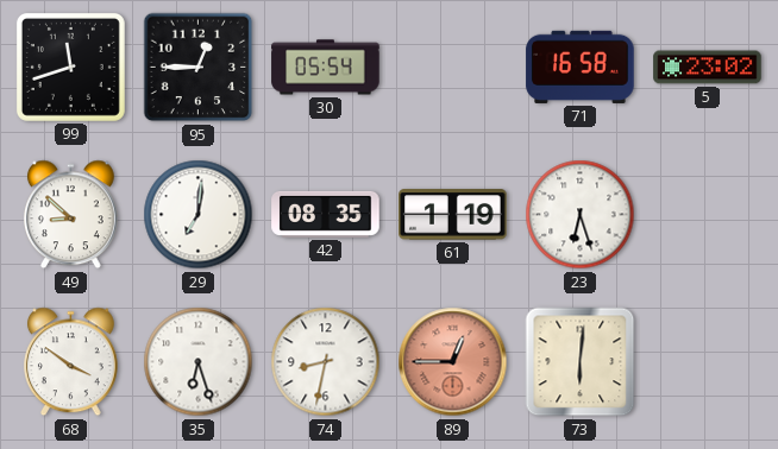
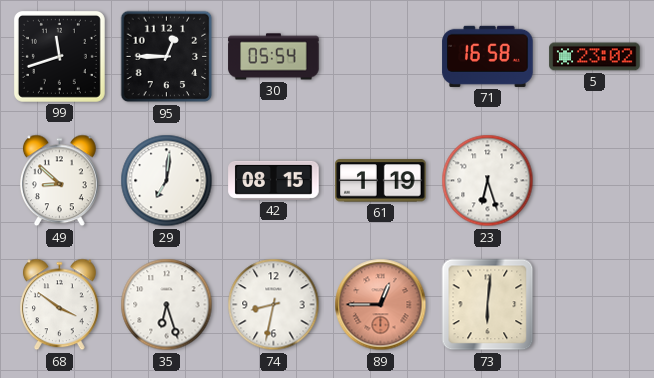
42: 08:35 -> 08:15 (274, 180)
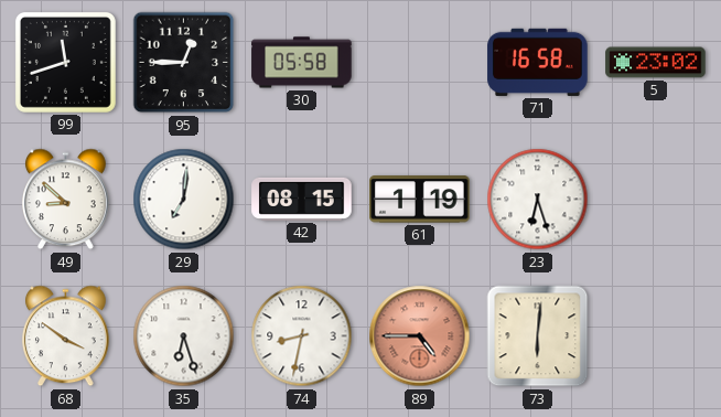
30: 05:54 -> 05:58 (302, 63)
89: 12:45 -> 4:45 (420, 336)
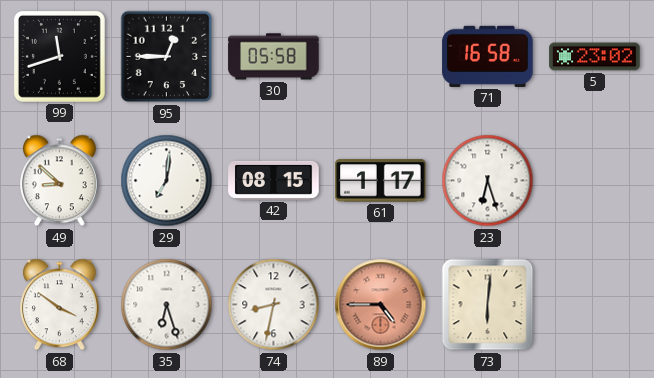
61: 1:19 -> 1:17 (381, 181)
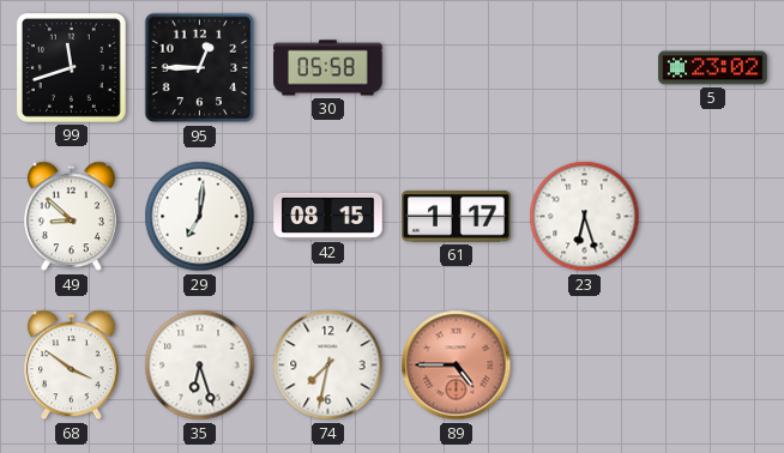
71: 16:58 -> none (488, 56)
74: 8:32 -> 7:32 (328, 366)
73: 6:01 -> none (488, 305)
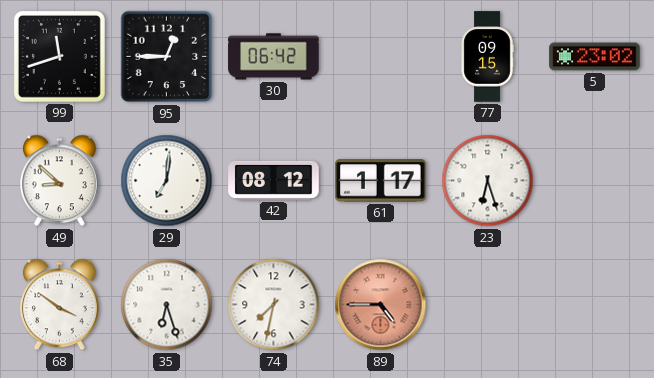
30: 05:58 -> 06:42 (274, 57)
77: none -> 09:15 (487, 57)
42: 08:15 -> 08:12 (274, 180)
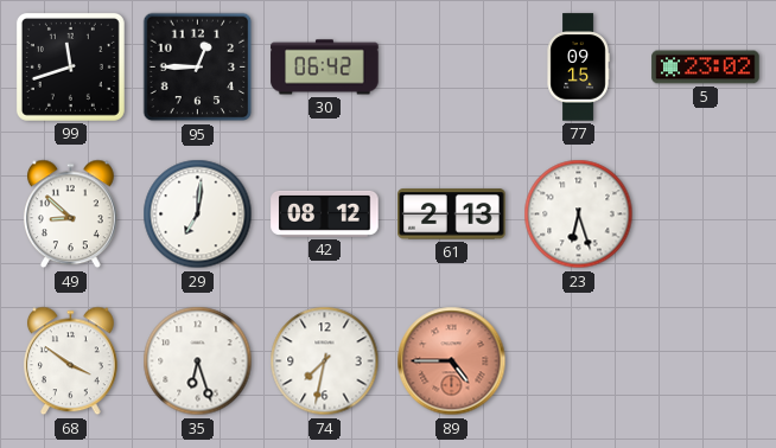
61: 1:17 -> 2:13 (452, 215)
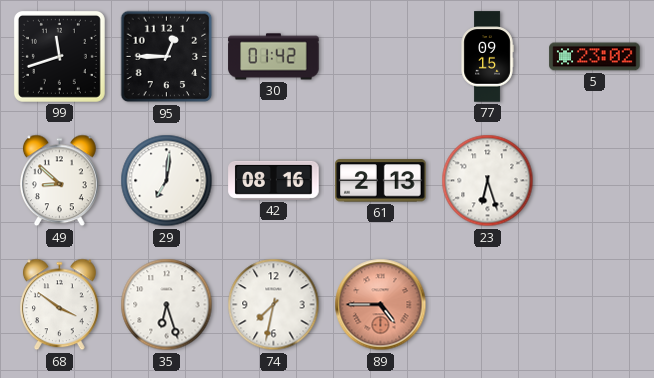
30: 06:42 -> 01:42 (274, 57)
42: 08:12 -> 08:16 (274, 180)
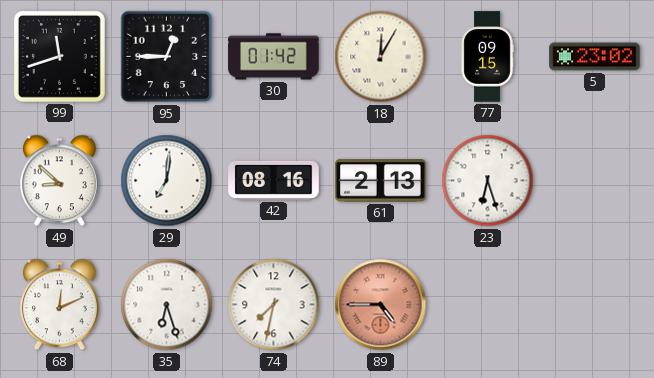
18: none -> 12:05 (381, 57)
68: 3:51 -> 12:11 (60, 305)
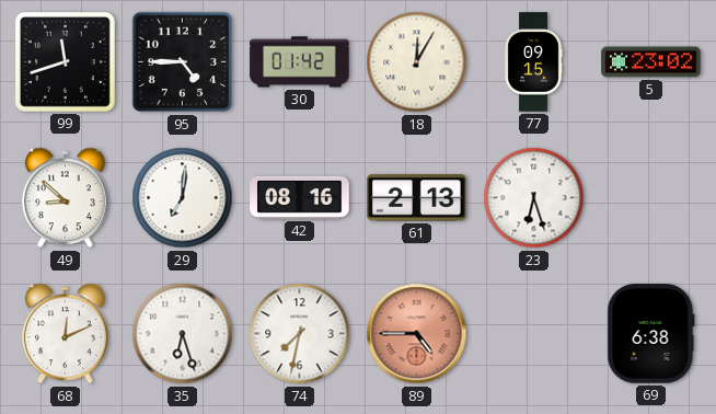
95: 12:45 -> 4:45 (183, 62)
69: none -> 6:38 (651, 334)
